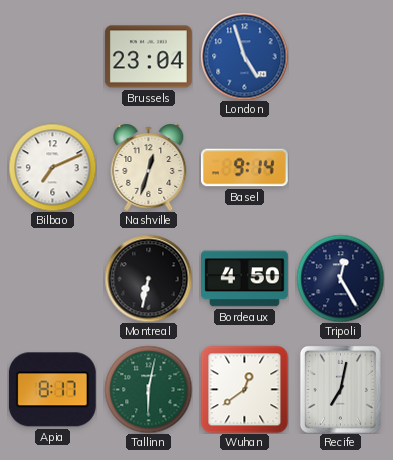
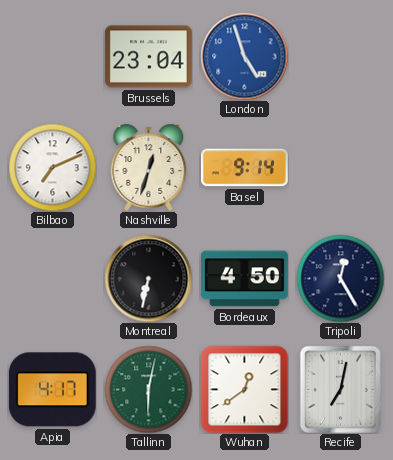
Apia: 8:17 -> 4:17 (52, 390)
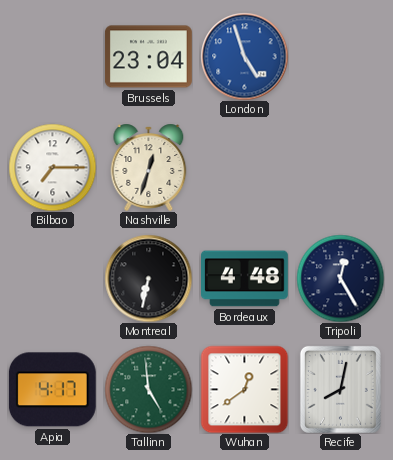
Bilbao: 7:11 -> 7:15 (52, 167)
Basel: 9:14 -> none (244, 168)
Bordeaux: 4:50 -> 4:48 (245, 279)
Tallinn: 6:02 -> 4:59 (148, 389)
Recife: 7:02 -> 8:02 (340, 389)
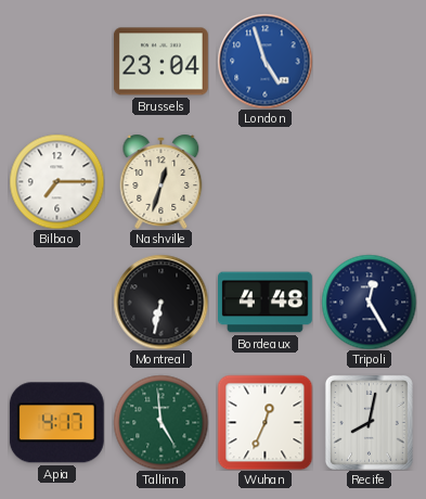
Wuhan: 12:39 -> 12:34 (264, 422)
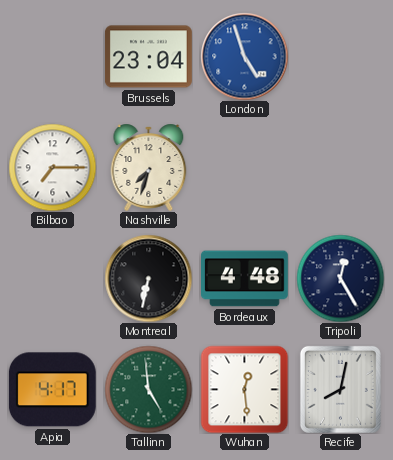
Nashville: 12:33 -> 7:33 (149, 167)
Wuhan: 12:34 -> 12:29 (244, 389)
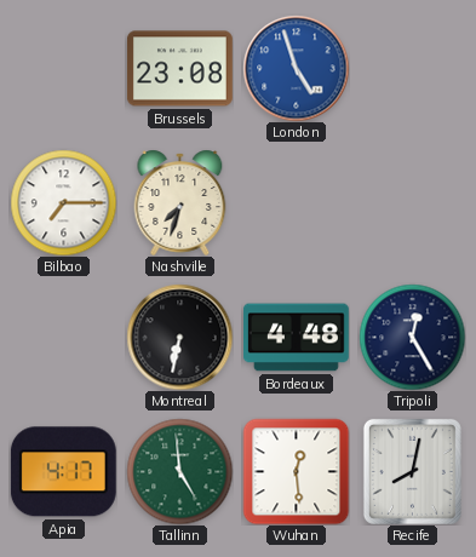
Brussels: 23:04 -> 23:08 (180, 69)
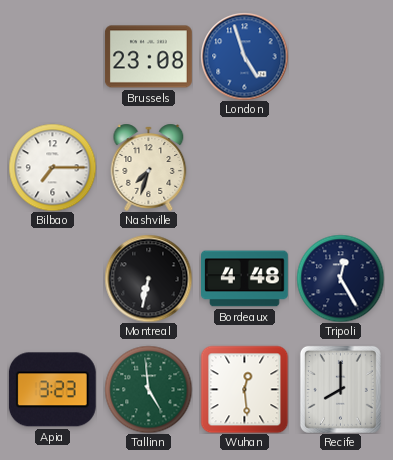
Apia: 4:17 -> 3:23 (52, 390)
Recife: 8:02 -> 8:00 (340, 389)
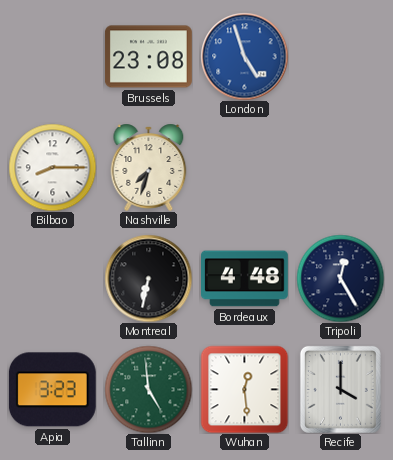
Bilbao: 7:15 -> 8:15 (52, 167)
Recife: 8:00 -> 4:00 (340, 389)
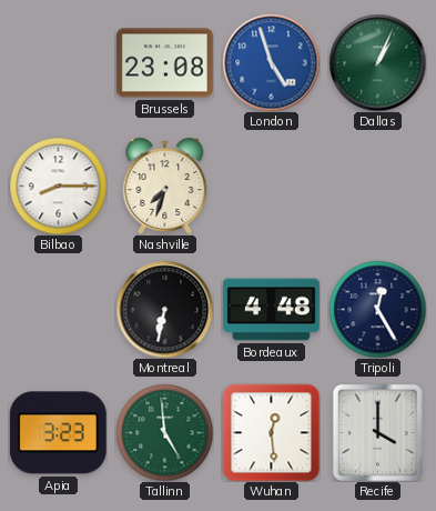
Dallas: none -> 1:04 (377, 62)
